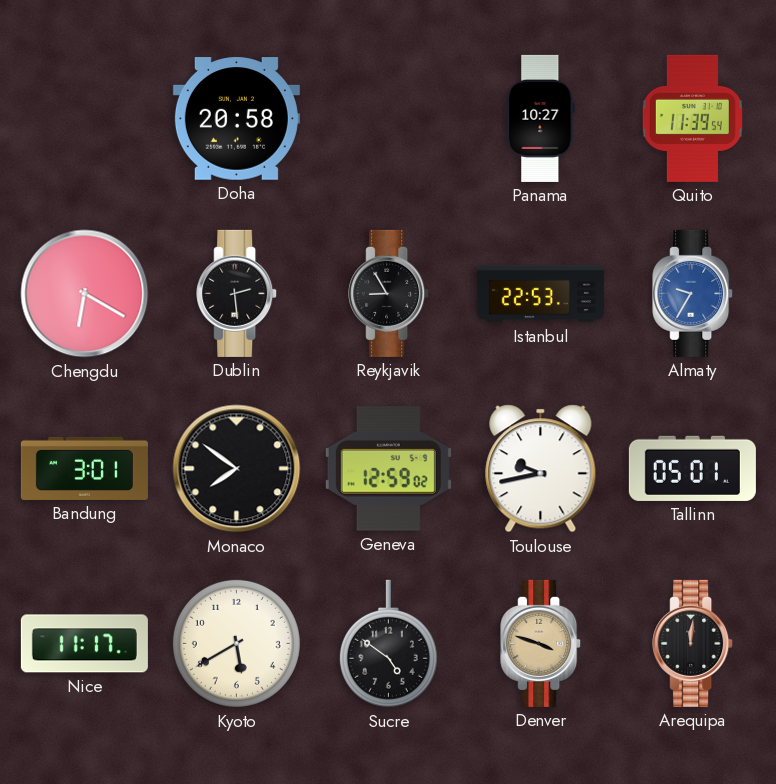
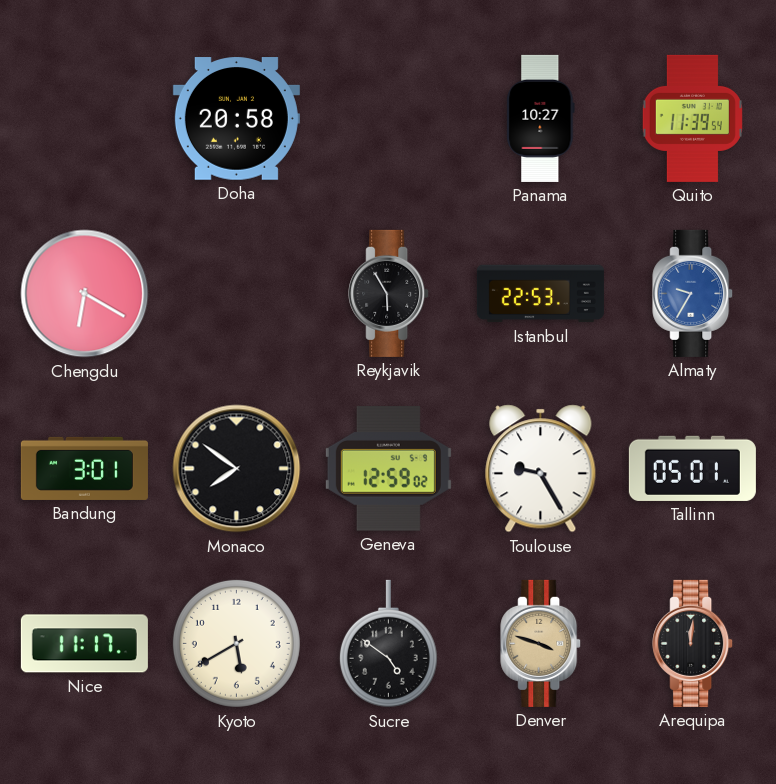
Dublin: 2:29 -> none (237, 293)
Reykjavik: 8:55 -> 5:55 (389, 293)
Toulouse: 9:43 -> 9:25 (541, 469)
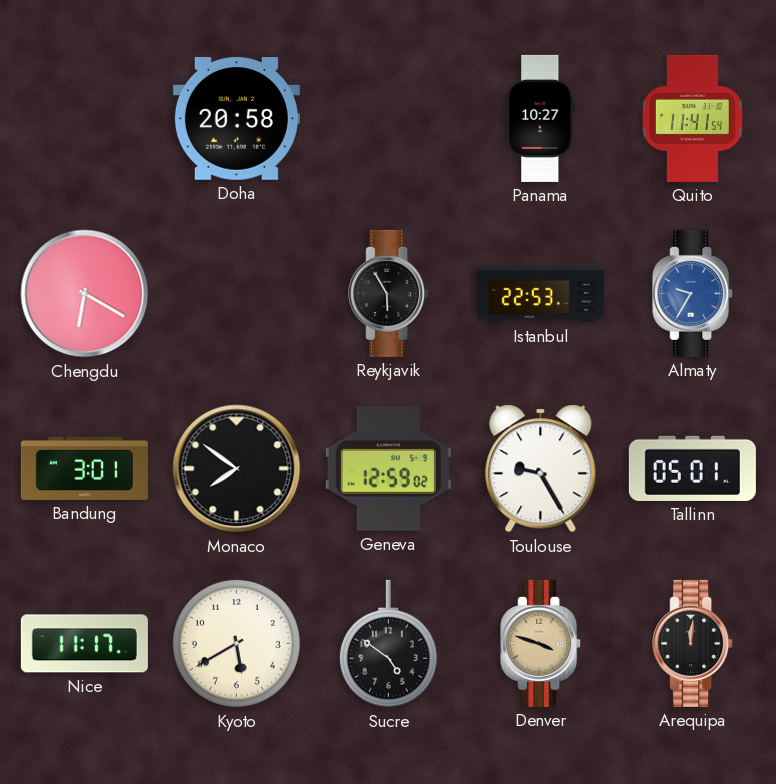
Quito: 11:39 -> 11:41 (692, 118)
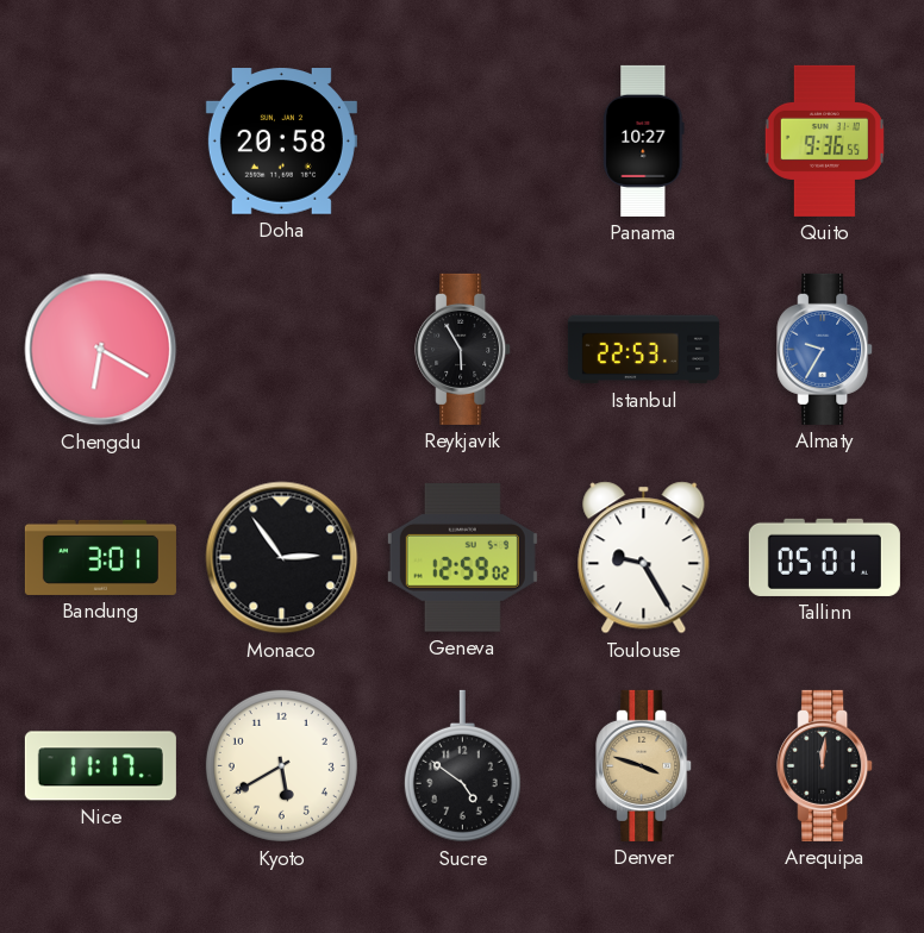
Quito: 11:41 -> 9:36 (824, 140)
Monaco: 7:51 -> 2:54 (282, 558)
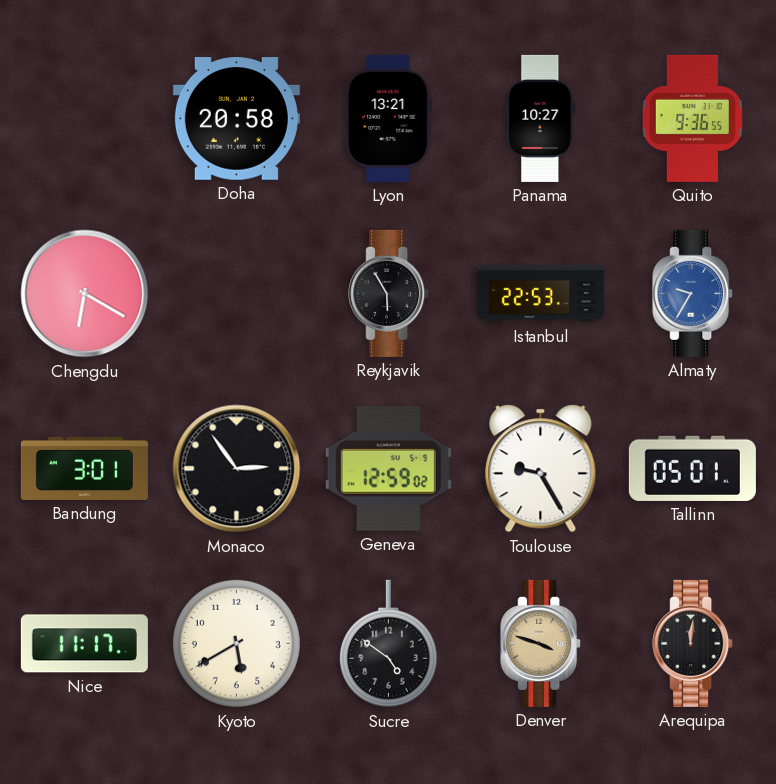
Lyon: none -> 13:21 (389, 118)
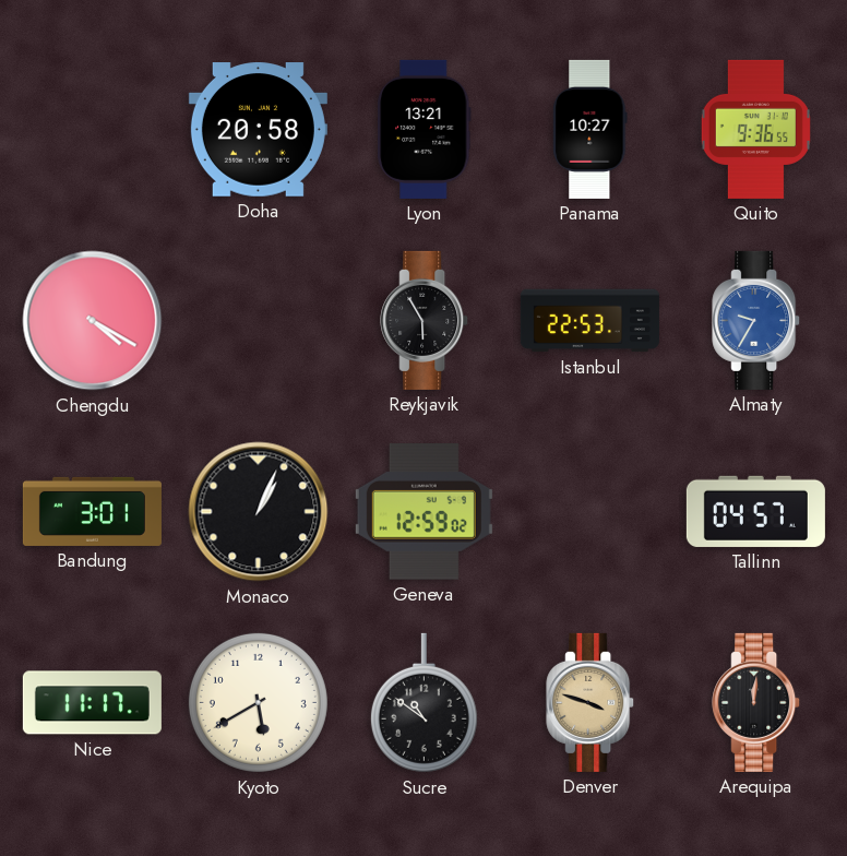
Chengdu: 6:20 -> 4:20 (93, 321)
Monaco: 2:54 -> 1:04 (259, 512)
Toulouse: 9:25 -> none (541, 469)
Tallinn: 05:01 -> 04:57 (755, 511)
Sucre: 4:51 -> 10:51 (423, 703)
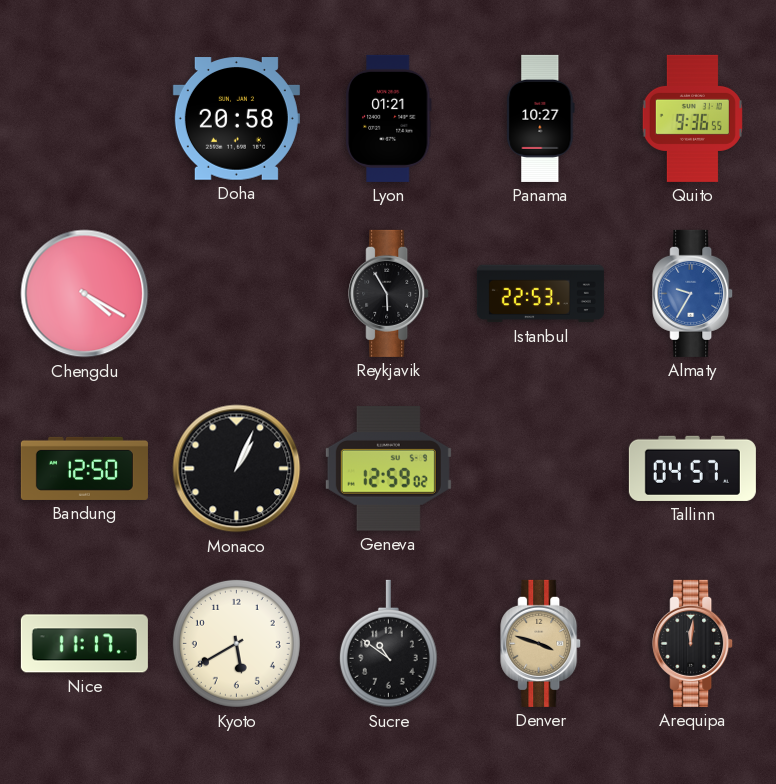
Lyon: 13:21 -> 01:21 (389, 118)
Bandung: 3:01 -> 12:50 (84, 468)
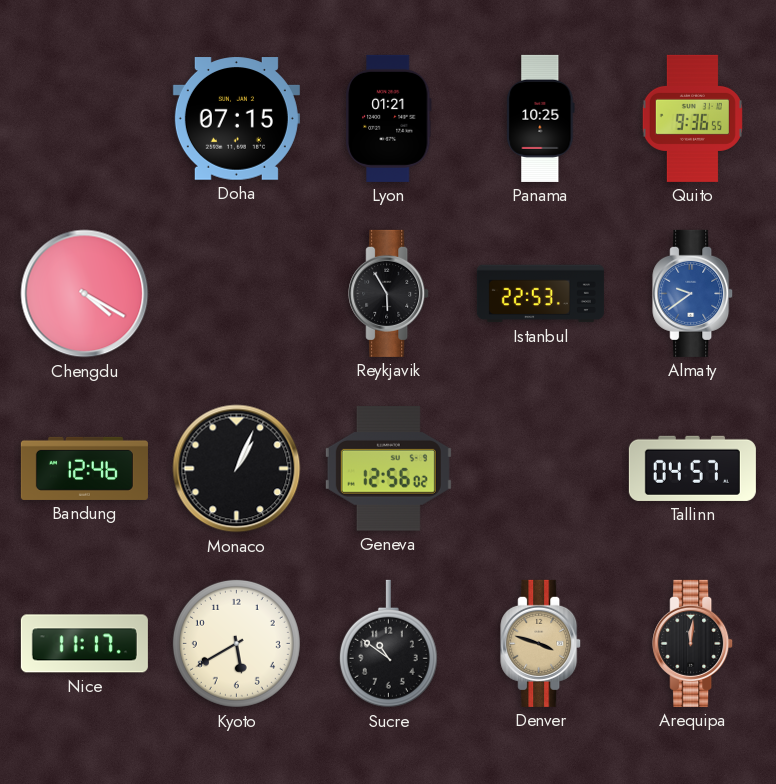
Doha: 20:58 -> 07:15 (236, 119)
Panama: 10:27 -> 10:25 (541, 118)
Almaty: 9:35 -> 9:39 (693, 293)
Bandung: 12:50 -> 12:46 (84, 468)
Geneva: 12:59 -> 12:56 (388, 469)
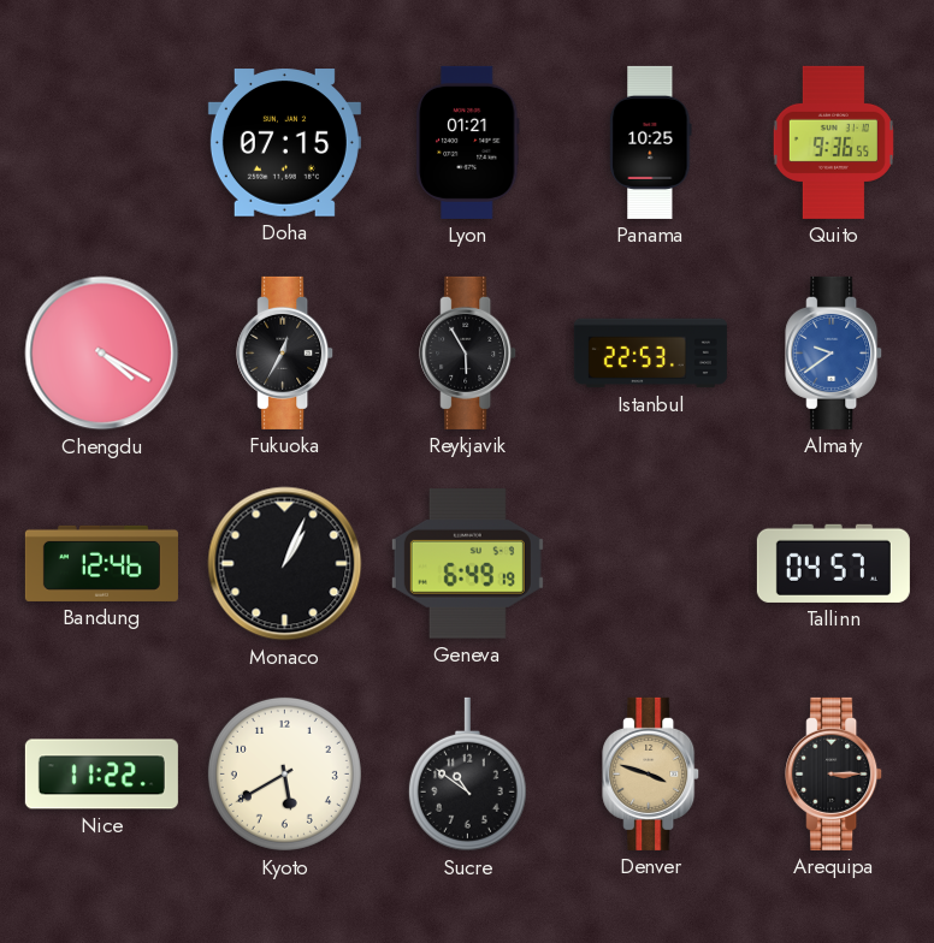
Fukuoka: none -> 12:35 (285, 352)
Geneva: 12:56 -> 6:49 (467, 564)
Nice: 11:17 -> 11:22 (101, 775)
Arequipa: 12:01 -> 3:15 (834, 773)
